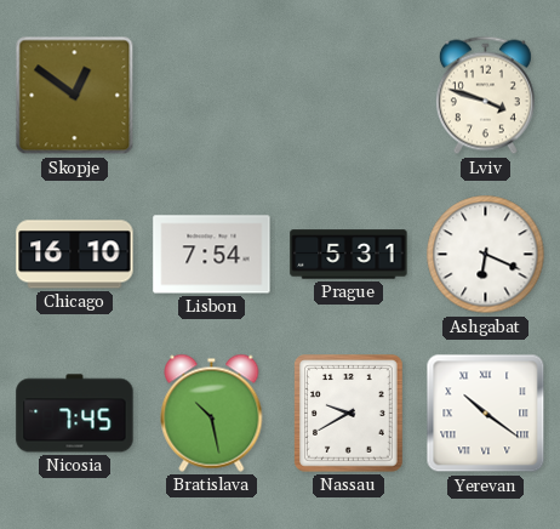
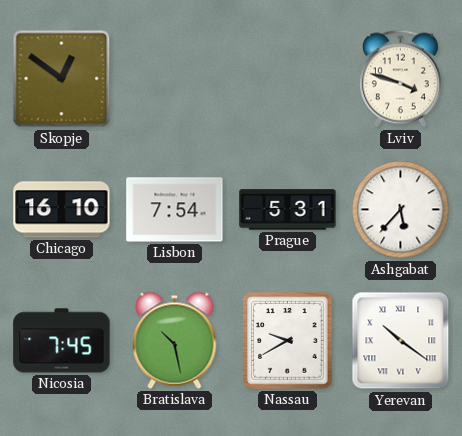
Ashgabat: 6:19 -> 5:37 (401, 210)
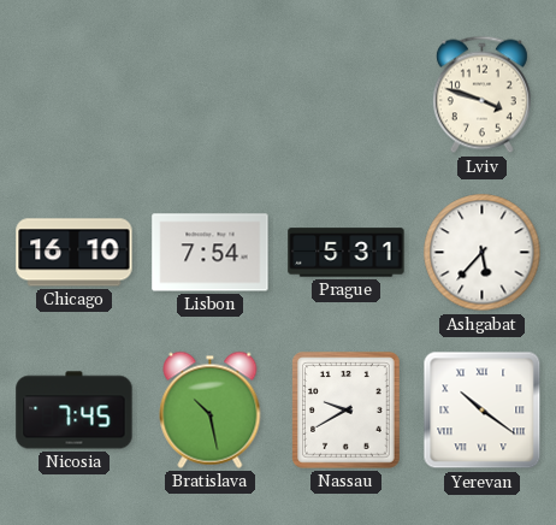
Skopje: 12:51 -> none (62, 79)
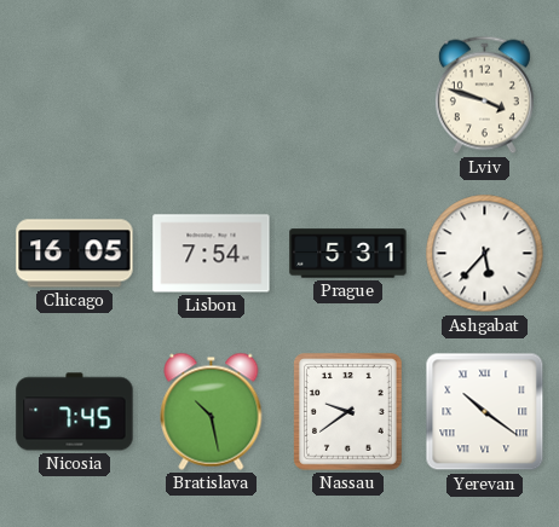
Chicago: 16:10 -> 16:05 (75, 254)
Nassau: 9:40 -> 9:39 (348, 412)
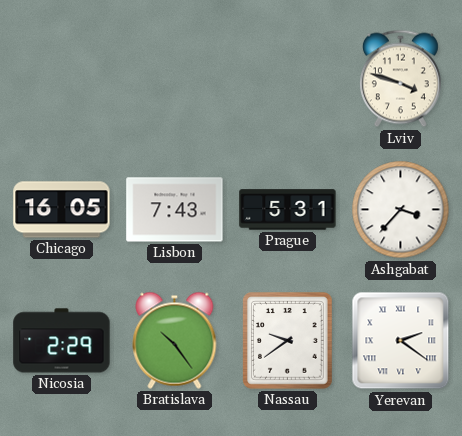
Lisbon: 7:54 -> 7:43 (175, 210)
Ashgabat: 5:37 -> 3:37 (401, 210)
Nicosia: 7:45 -> 2:29 (62, 341)
Bratislava: 10:28 -> 10:24 (175, 340)
Yerevan: 10:21 -> 2:21 (401, 341)
